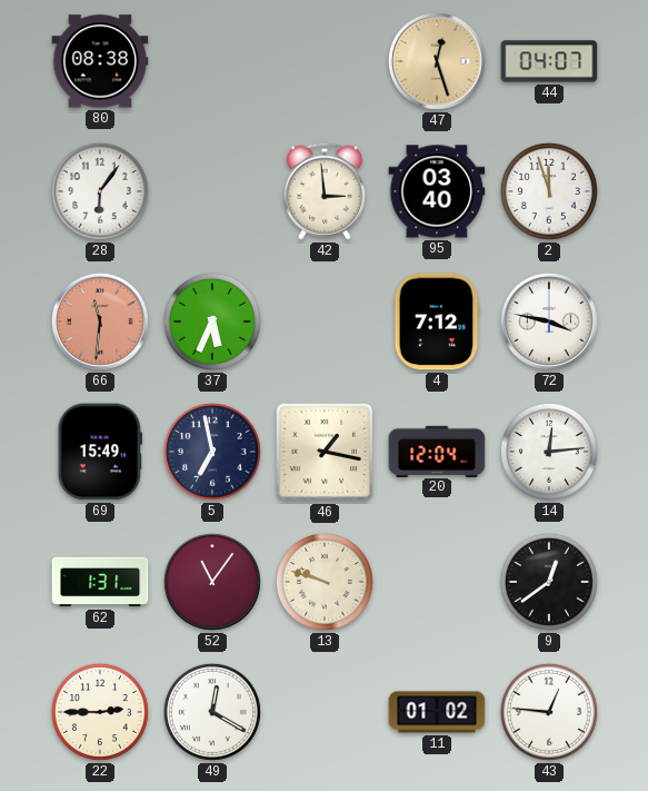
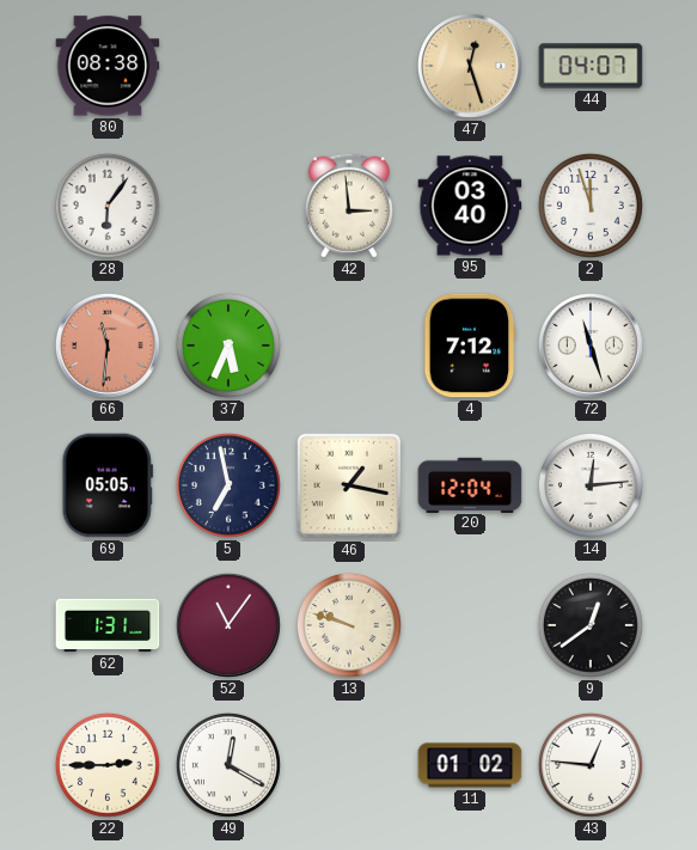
72: 3:47 -> 11:27 (591, 345)
69: 15:49 -> 05:05 (108, 485)
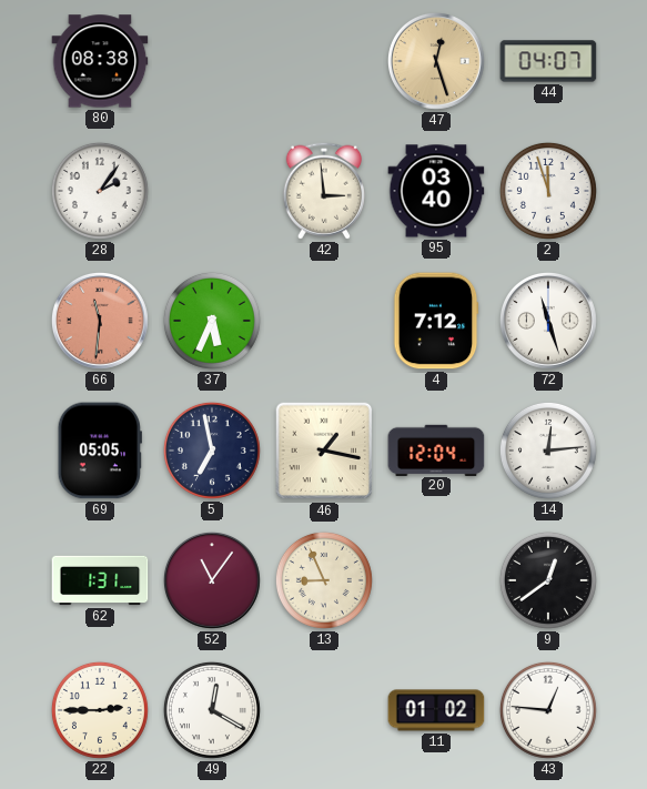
28: 6:06 -> 2:06 (100, 191)
13: 9:48 -> 8:56 (324, 580)
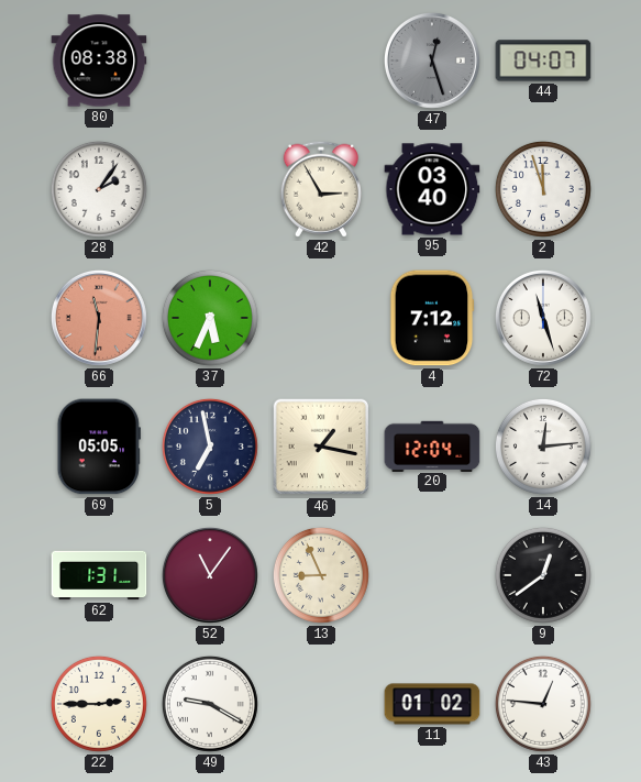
47 dial: champagne -> grey (432, 60)
42: 2:59 -> 2:55 (321, 189)
49: 12:20 -> 9:20 (210, 704)
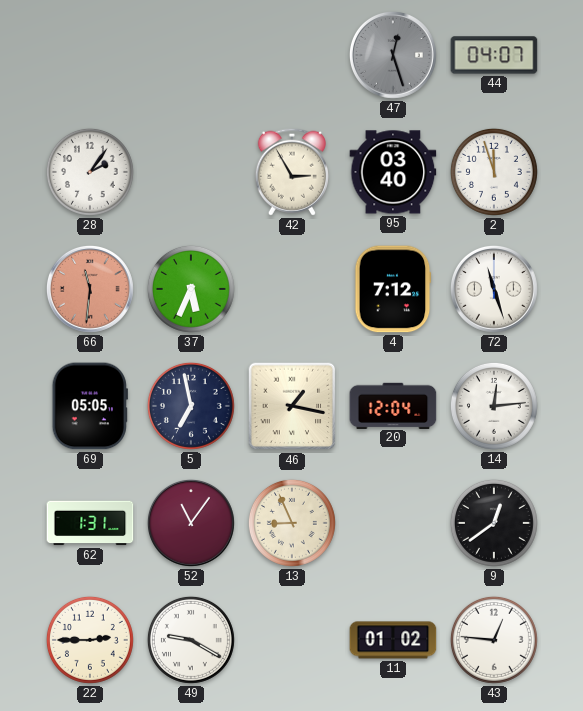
80: 08:38 -> none (99, 60)
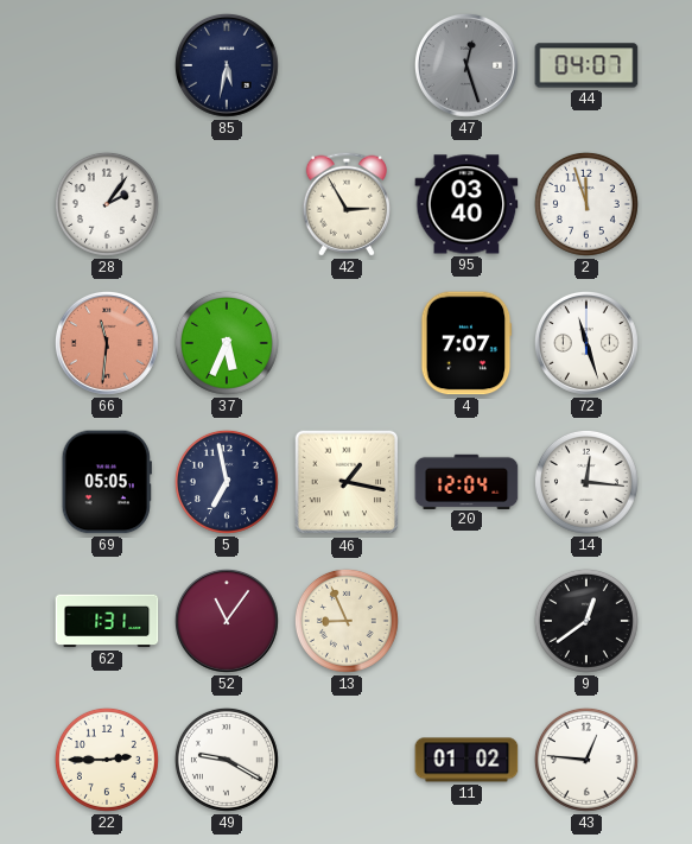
85: none -> 5:32 (227, 65)
4: 7:12 -> 7:07 (466, 343)
14: 12:14 -> 12:16 (586, 482)
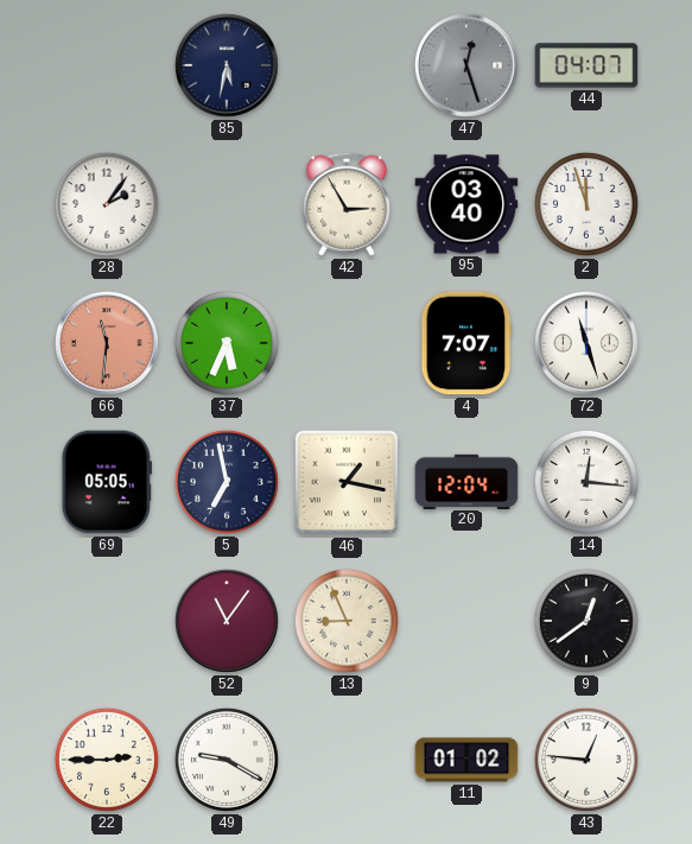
62: 1:31 -> none (107, 621)
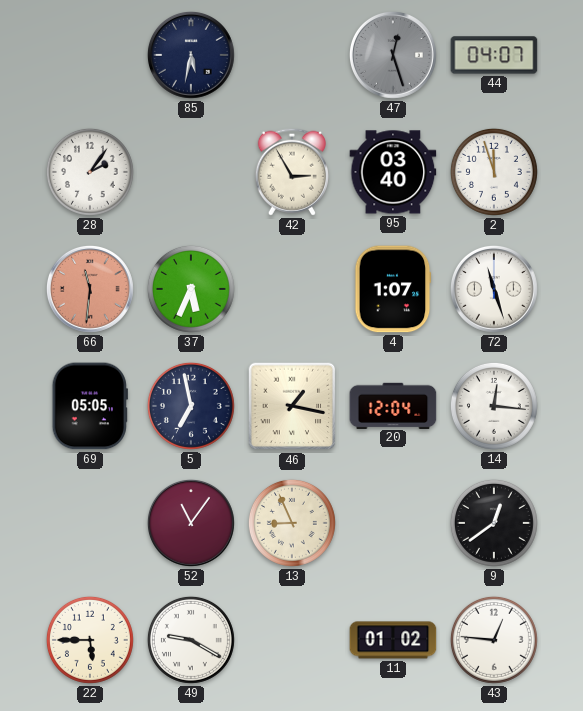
4: 7:07 -> 1:07 (393, 289)
22: 2:45 -> 5:45 (90, 640)
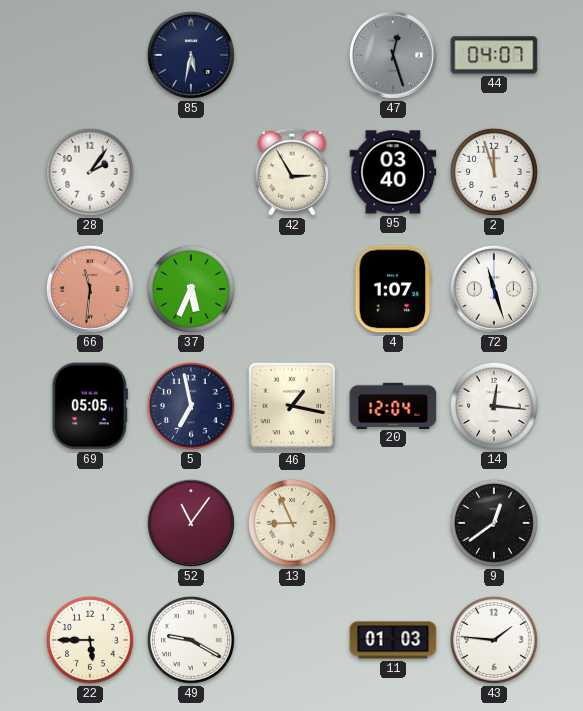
11: 01:02 -> 01:03 (393, 640)
43: 12:46 -> 1:46 (494, 640)
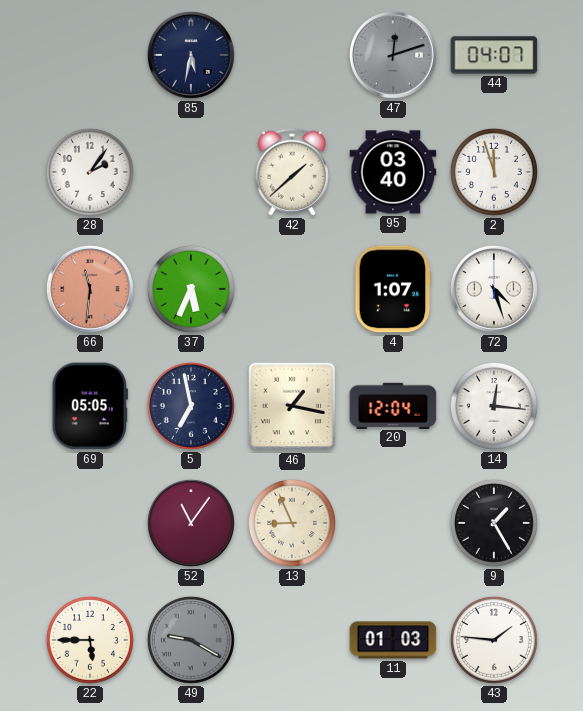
47: 12:27 -> 12:12 (393, 55)
42: 2:55 -> 1:38 (292, 172)
72: 11:27 -> 4:27 (494, 289)
9: 12:39 -> 1:25 (494, 523)
49 dial: white -> grey (191, 640)
